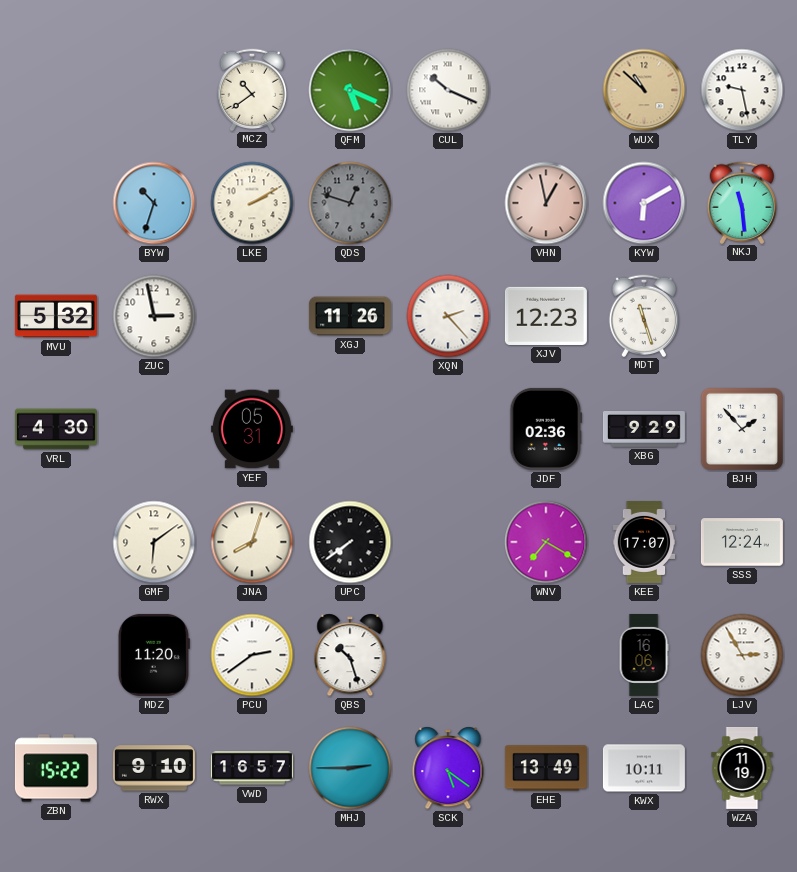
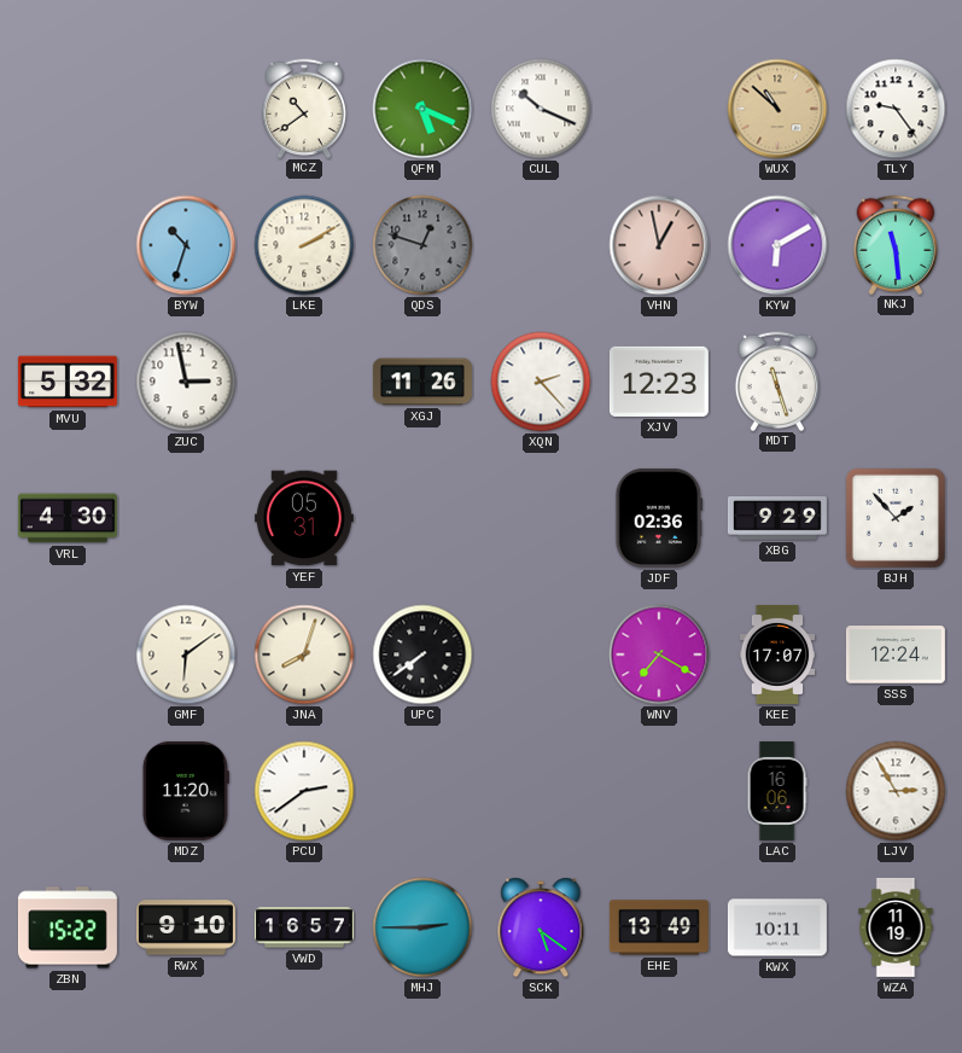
TLY: 9:28 -> 9:24 (896, 109)
QBS: 10:27 -> none (350, 655)
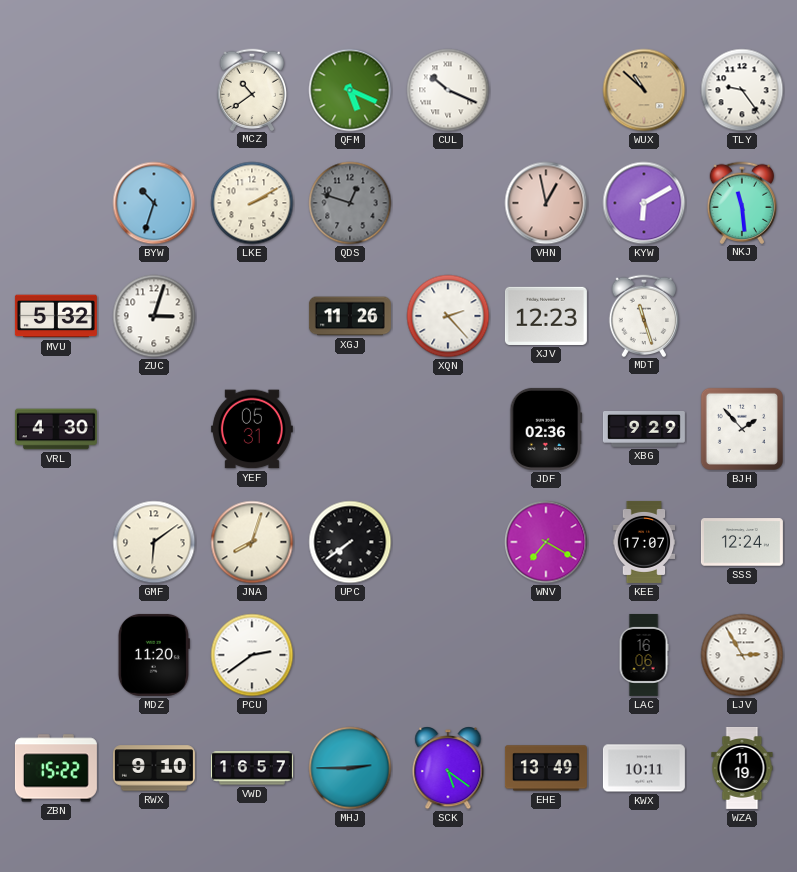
ZUC: 2:58 -> 3:03 (154, 316)
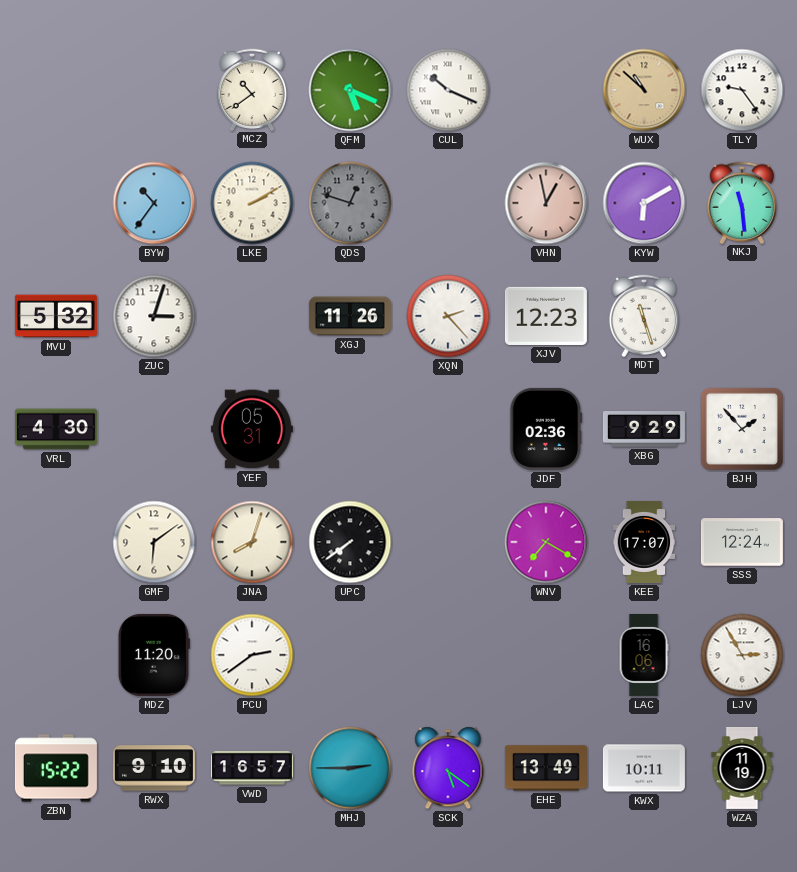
BYW: 10:33 -> 10:36 (154, 203)
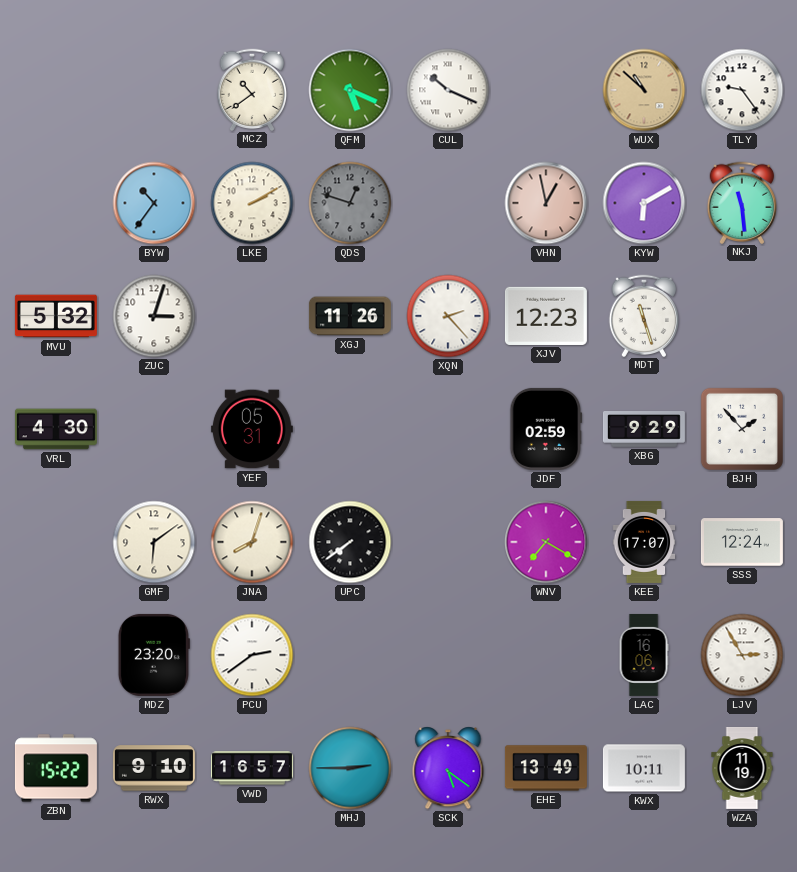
JDF: 02:36 -> 02:59 (546, 429)
MDZ: 11:20 -> 23:20 (154, 655)
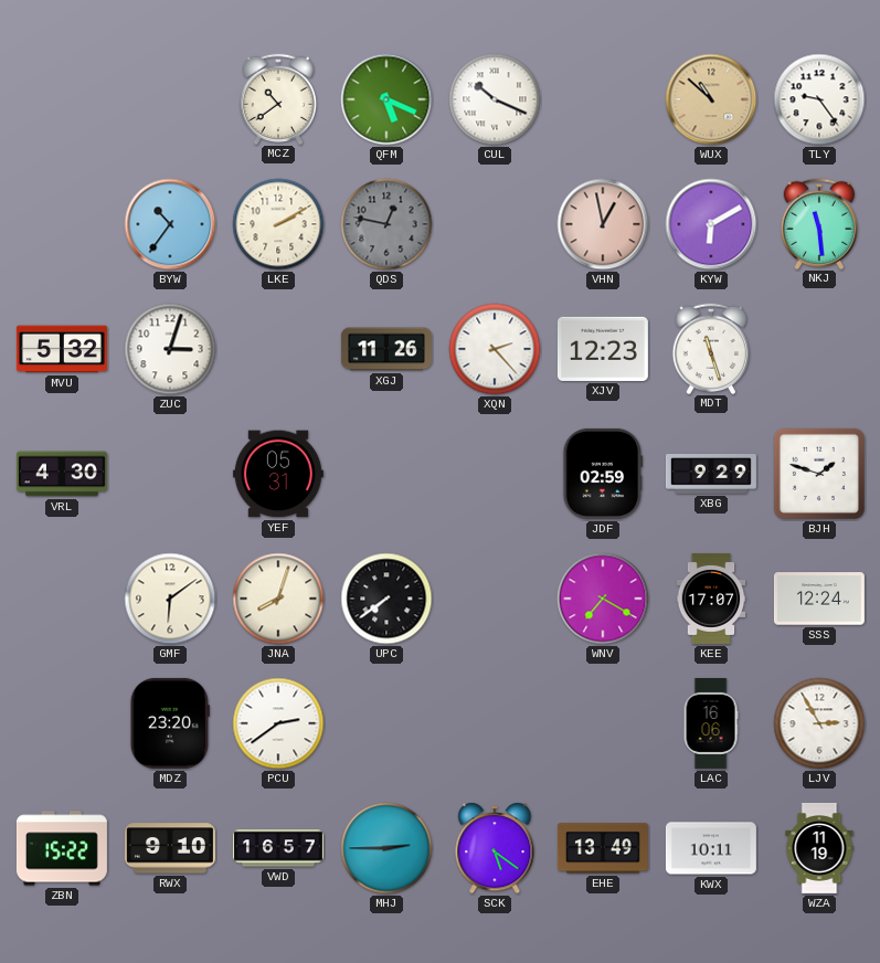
QDS: 12:48 -> 12:47 (386, 224)
BJH: 1:53 -> 1:48 (819, 474)
